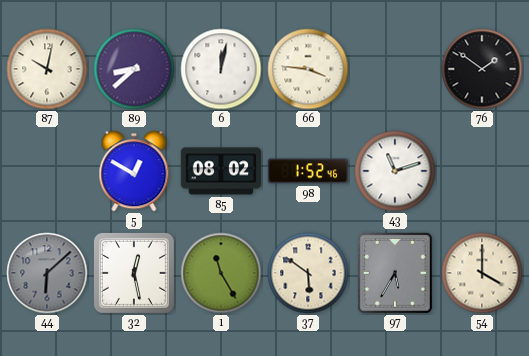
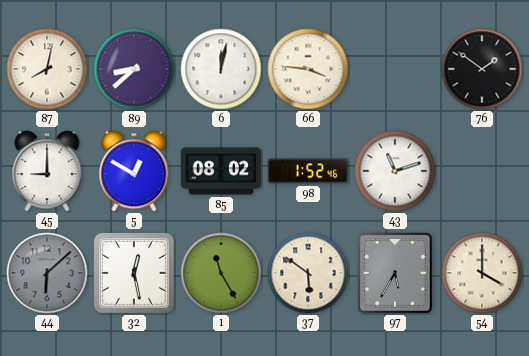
87: 10:02 -> 8:02 (47, 69)
45: none -> 9:00 (47, 171)
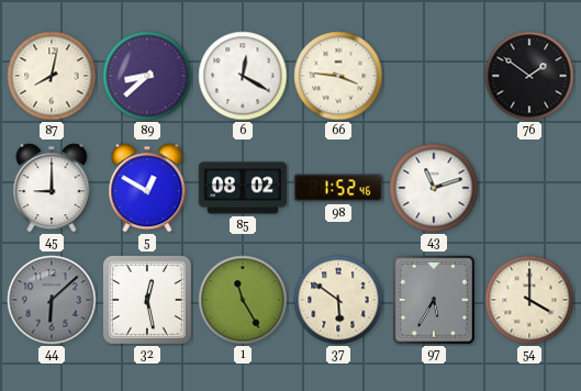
6: 12:02 -> 12:20 (243, 76)
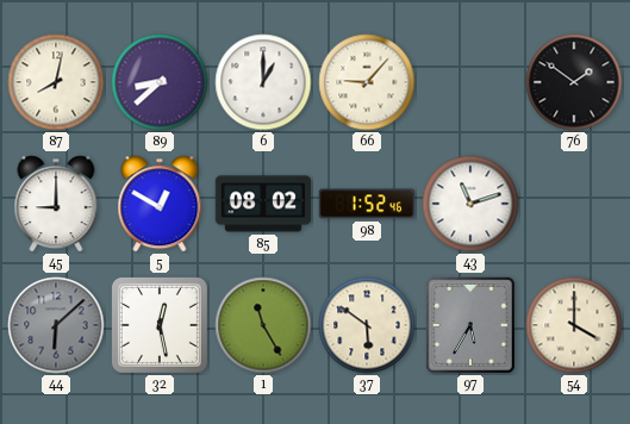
6: 12:20 -> 1:00 (263, 82)
66: 3:46 -> 9:07 (367, 82)
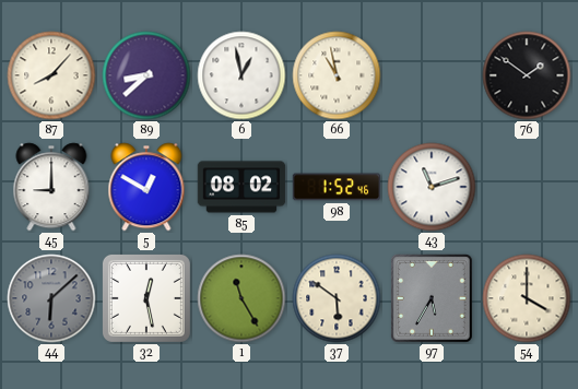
87: 8:02 -> 8:07 (51, 75)
6: 1:00 -> 12:58 (241, 75)
66: 9:07 -> 10:58 (337, 75)
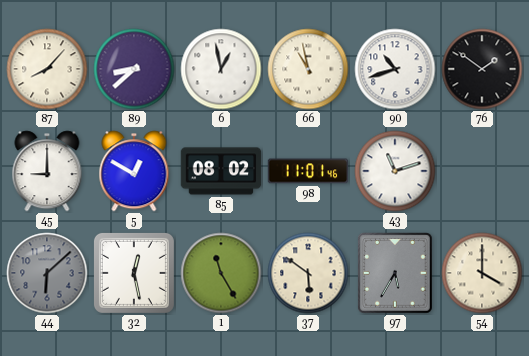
90: none -> 10:42 (395, 69)
98: 1:52 -> 11:01 (308, 171)
